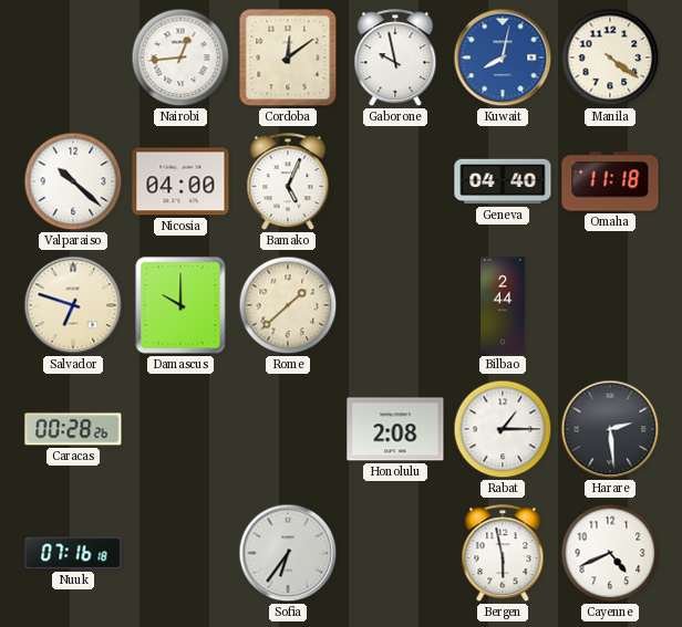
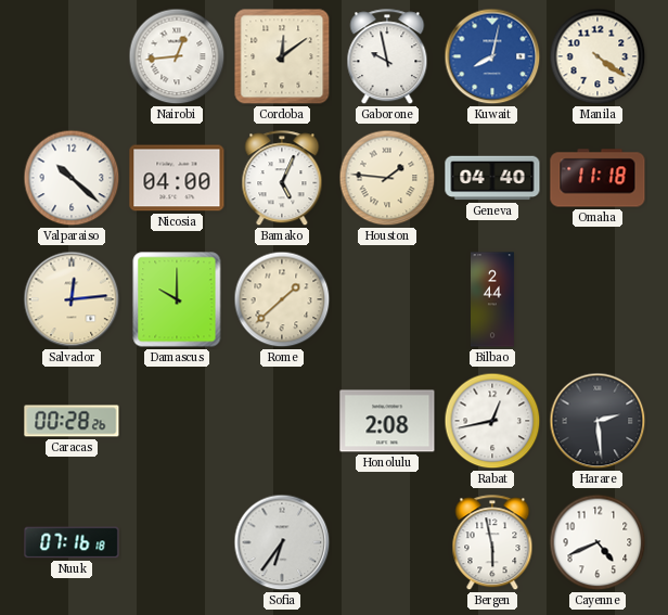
Houston: none -> 1:46 (387, 178)
Salvador: 6:48 -> 12:14 (72, 299)
Rabat: 1:15 -> 12:43 (492, 421)
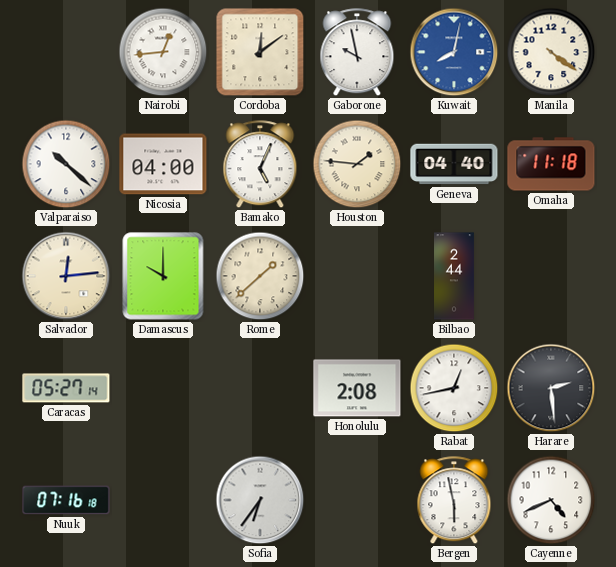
Caracas: 00:28 -> 05:27 (66, 388)
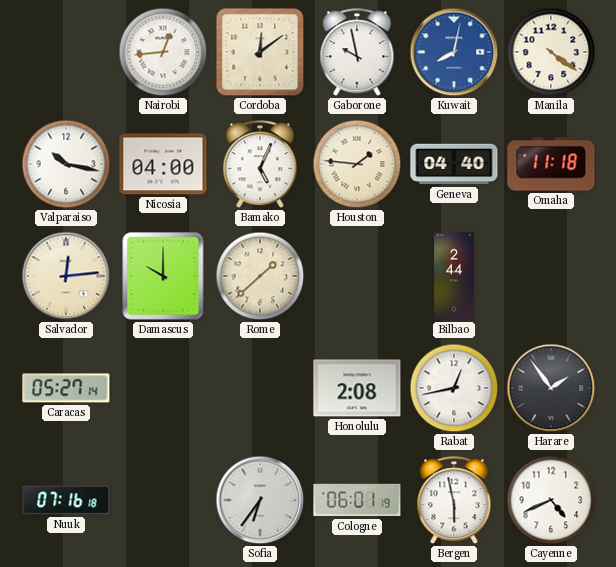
Valparaiso: 10:22 -> 10:17 (66, 164)
Harare: 2:29 -> 1:54 (551, 388)
Cologne: none -> 06:01 (357, 500)
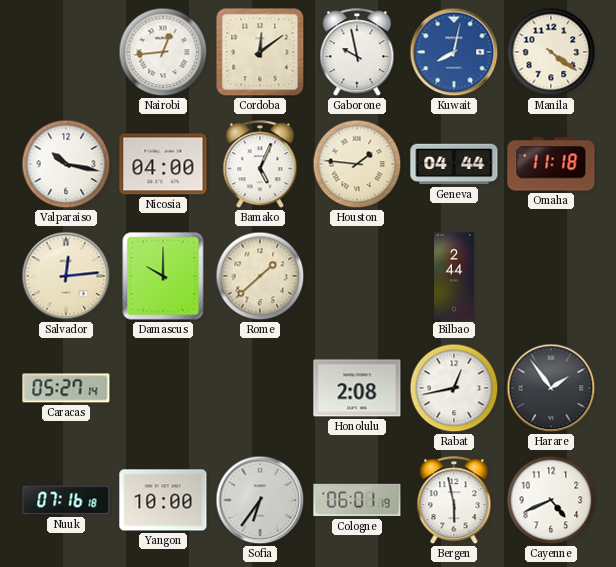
Geneva: 04:40 -> 04:44 (454, 164)
Yangon: none -> 10:00 (163, 500)
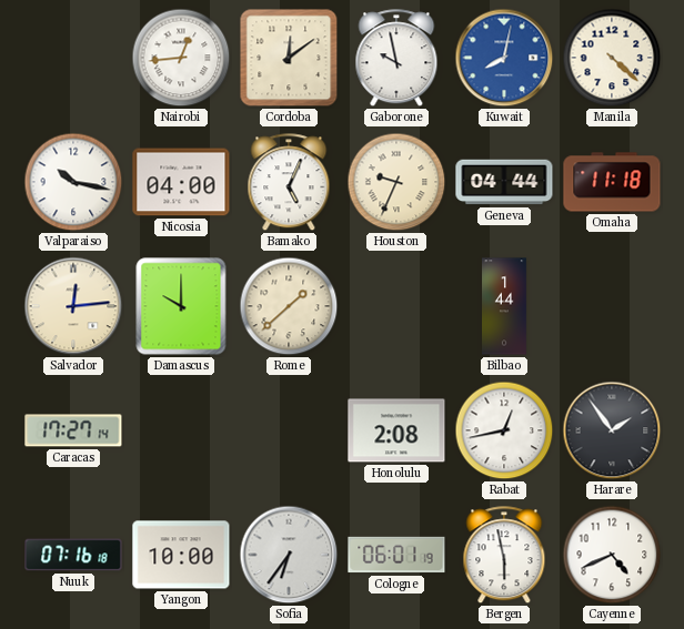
Manila: 4:21 -> 4:22 (612, 58)
Houston: 1:46 -> 9:34 (396, 182)
Bilbao: 2:44 -> 1:44 (505, 306)
Caracas: 05:27 -> 17:27 (73, 430)
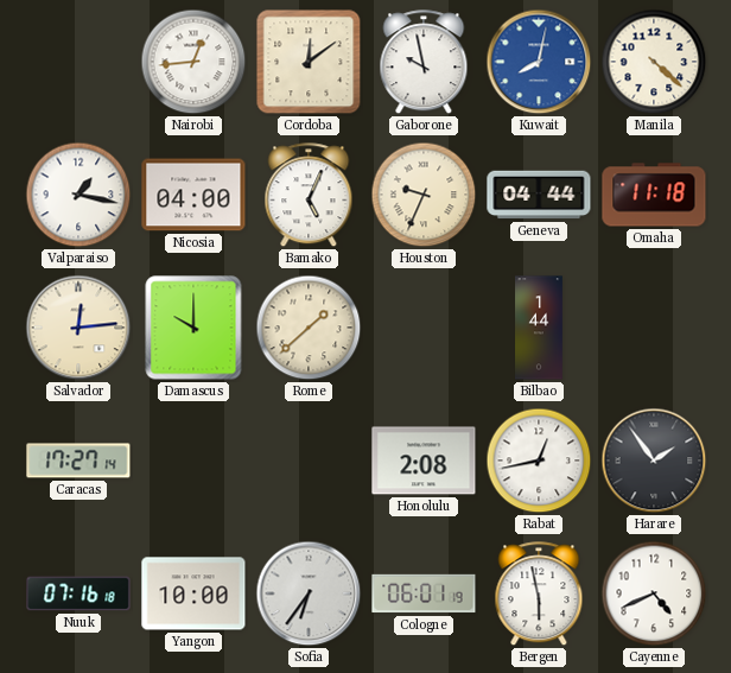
Valparaiso: 10:17 -> 1:17 (78, 195)
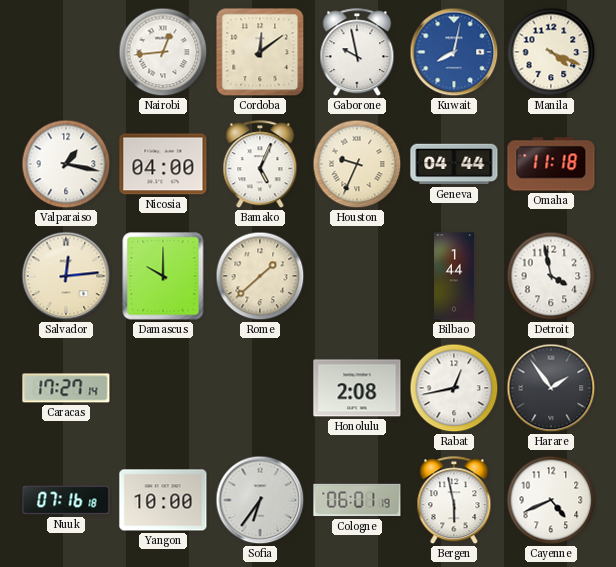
Manila: 4:22 -> 4:19 (551, 52)
Detroit: none -> 3:58 (551, 276)
